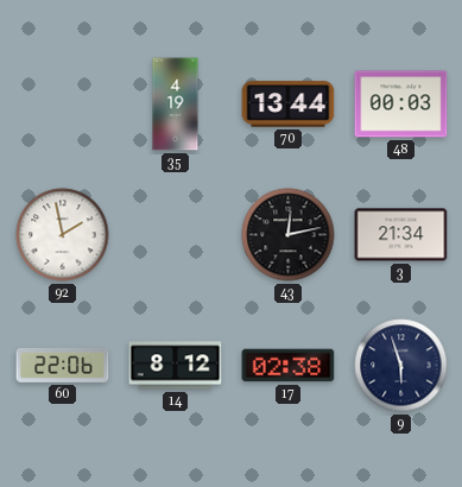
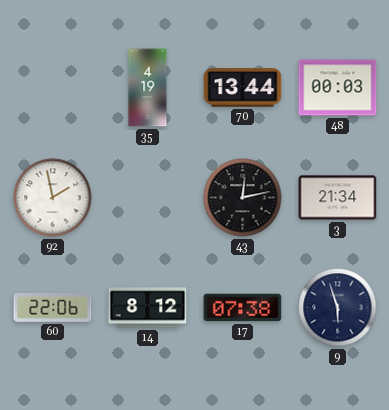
17: 02:38 -> 07:38 (243, 308)
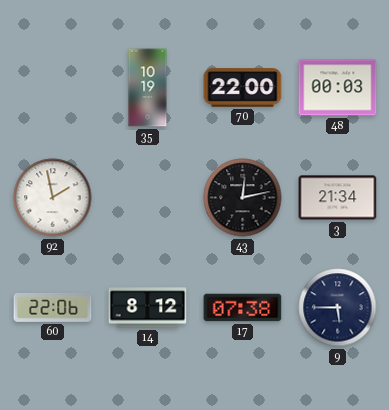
35: 4:19 -> 10:19 (148, 88)
70: 13:44 -> 22:00 (243, 88)
9: 5:57 -> 5:45 (338, 308)
